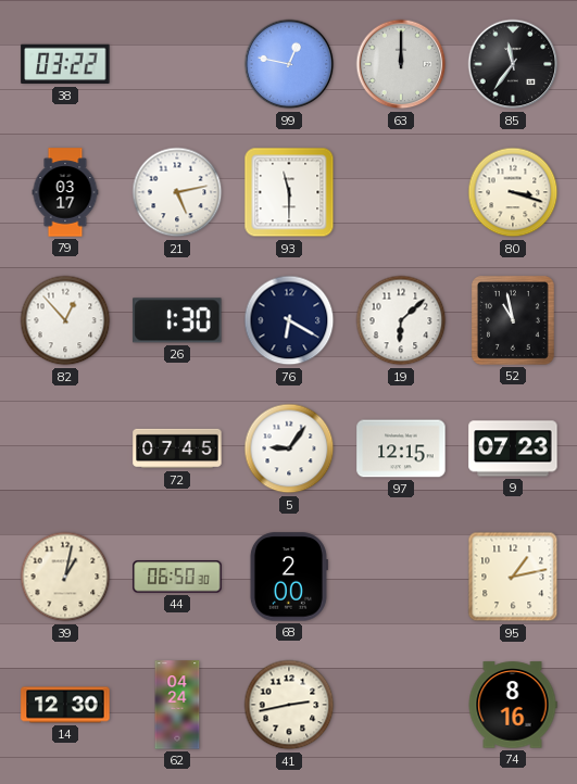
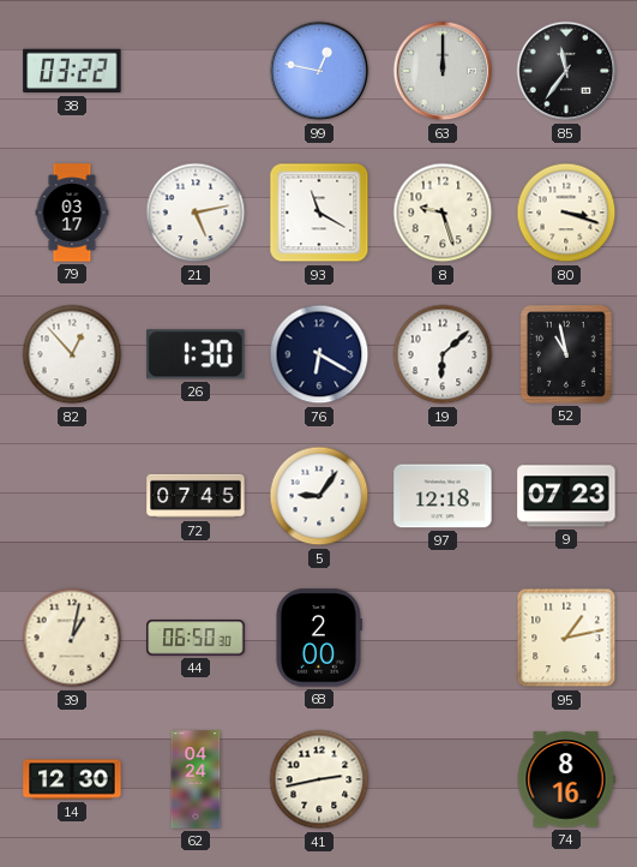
93: 11:30 -> 11:20 (319, 213)
8: none -> 9:27 (443, 213)
97: 12:15 -> 12:18 (443, 496)
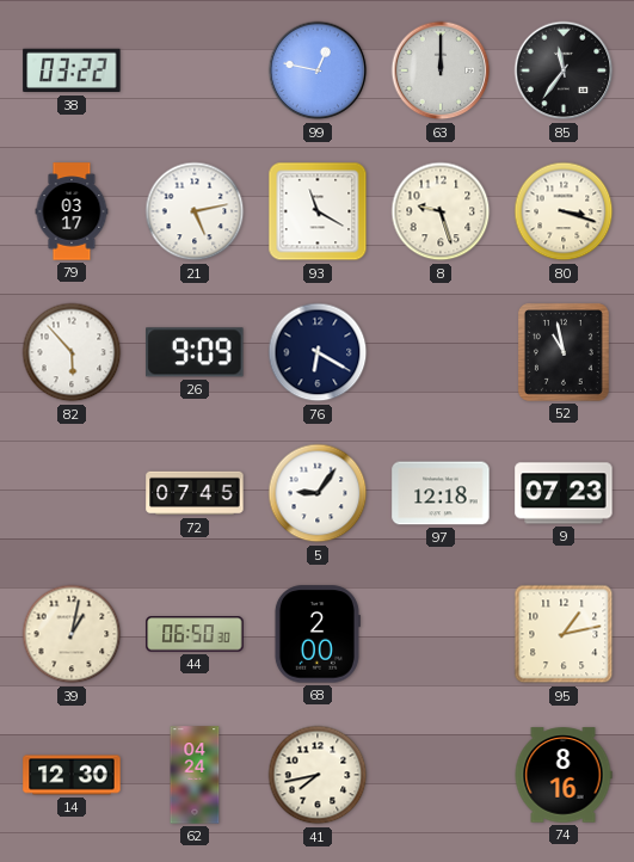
82: 12:53 -> 5:53 (72, 352)
26: 1:30 -> 9:09 (195, 352)
19: 6:08 -> none (443, 354)
41: 2:43 -> 7:43 (318, 775)
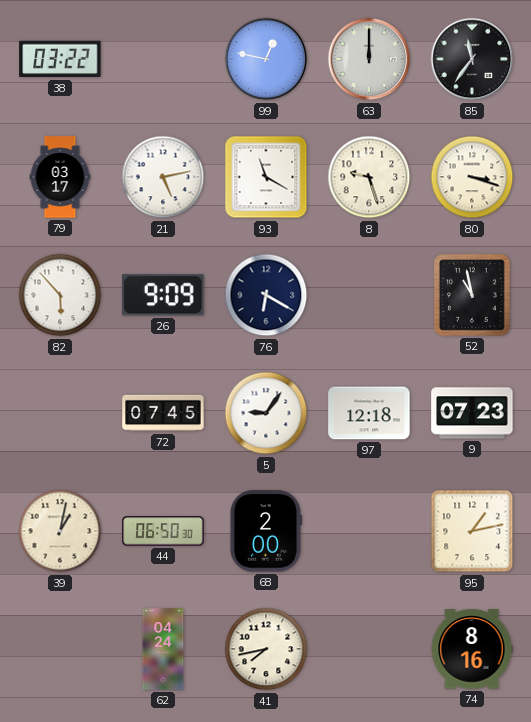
14: 12:30 -> none (72, 775)
